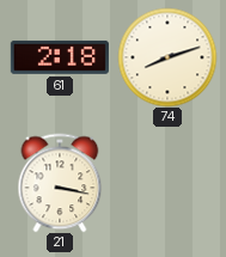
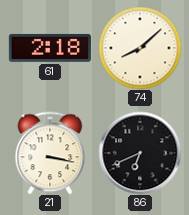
74: 8:12 -> 8:08 (140, 48)
86: none -> 6:41 (140, 153)
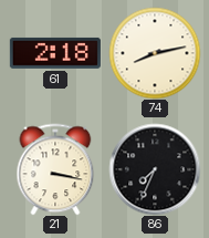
74: 8:08 -> 8:13 (155, 53)
86: 6:41 -> 7:34 (155, 169)
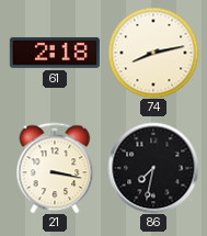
86: 7:34 -> 7:32 (153, 168)
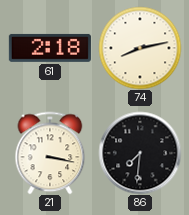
86: 7:32 -> 7:31 (140, 153)
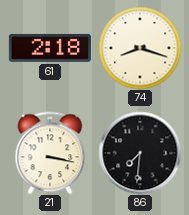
74: 8:13 -> 8:18 (140, 48)
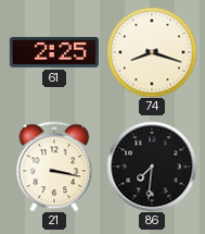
61: 2:18 -> 2:25 (54, 52)
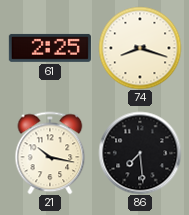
21: 3:17 -> 10:17 (50, 153)
86: 7:31 -> 7:29 (140, 153)
